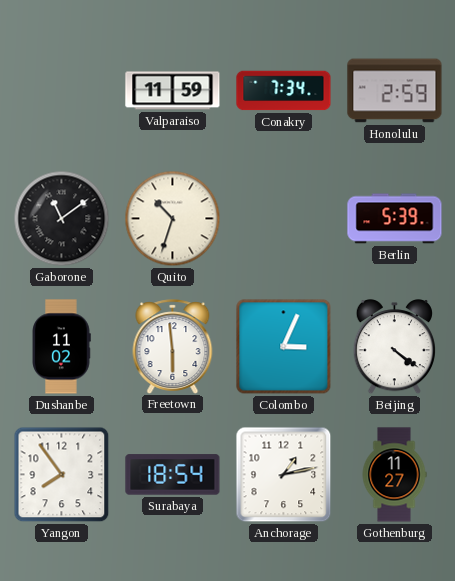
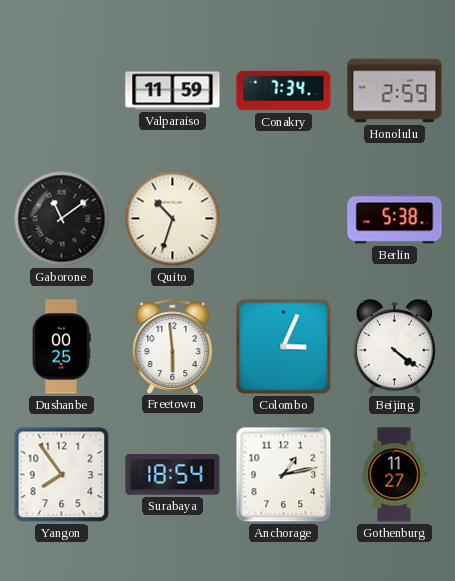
Berlin: 5:39 -> 5:38 (395, 219)
Dushanbe: 11:02 -> 00:25 (61, 347)
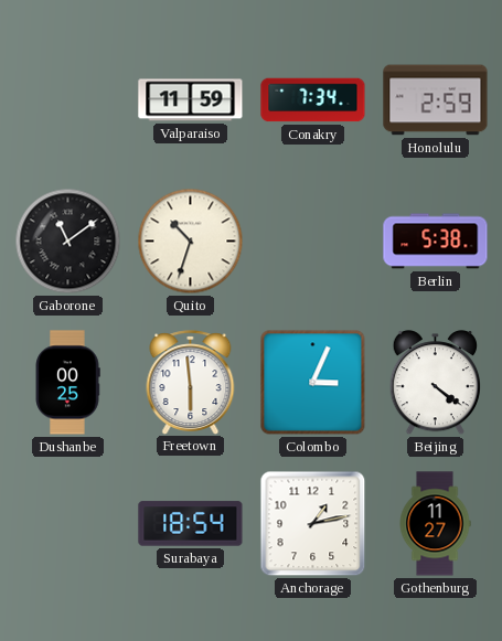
Yangon: 7:54 -> none (62, 475)
